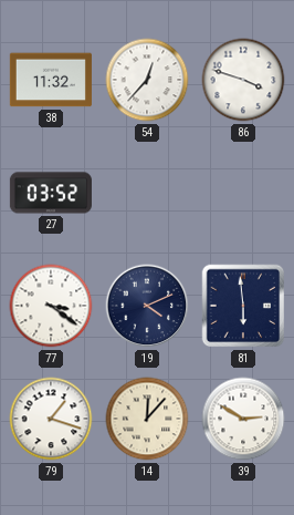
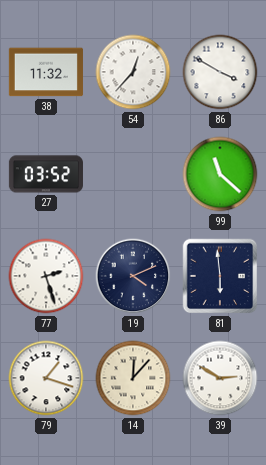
86: 3:48 -> 3:50 (220, 72)
99: none -> 11:22 (220, 174)
77: 3:21 -> 2:27 (46, 276)
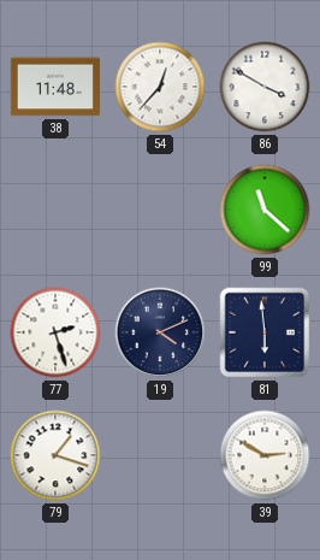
38: 11:32 -> 11:48 (55, 87)
27: 03:52 -> none (46, 174)
14: 12:07 -> none (133, 378)
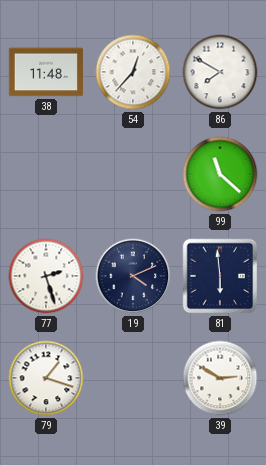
86: 3:50 -> 7:50 (220, 72)
